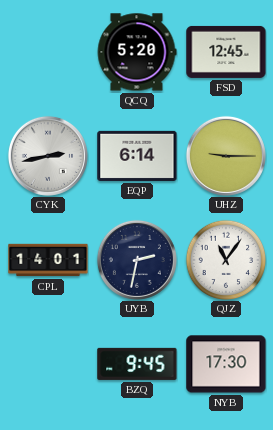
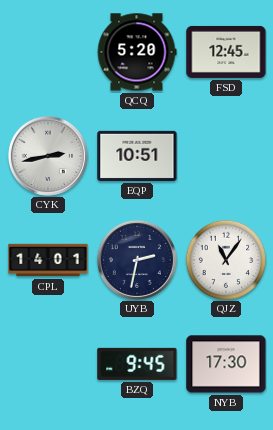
EQP: 6:14 -> 10:51 (137, 156)
UHZ: 9:15 -> none (226, 156)
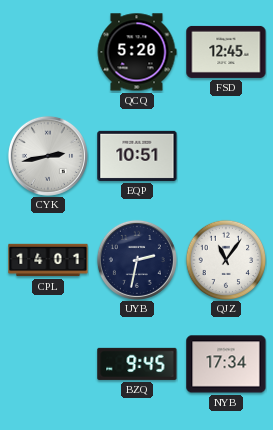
NYB: 17:30 -> 17:34 (226, 364)
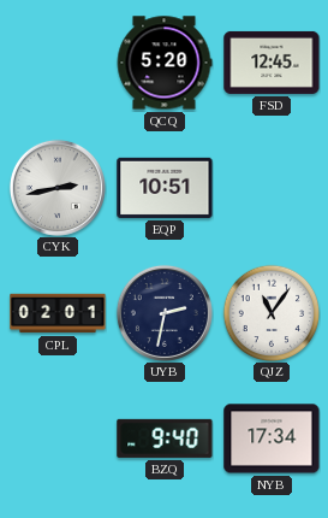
CPL: 14:01 -> 02:01 (58, 313)
BZQ: 9:45 -> 9:40 (165, 438)
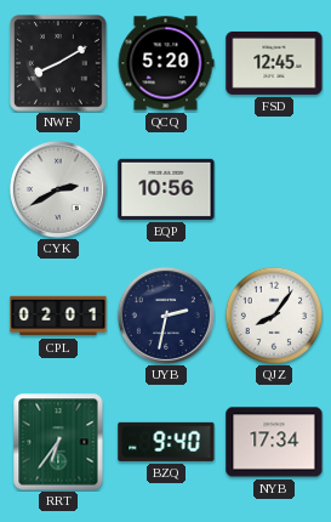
NWF: none -> 8:10 (59, 64)
CYK: 2:43 -> 2:40 (58, 189)
EQP: 10:51 -> 10:56 (166, 189)
QJZ: 11:06 -> 8:06 (274, 316)
RRT: none -> 6:36 (58, 442)
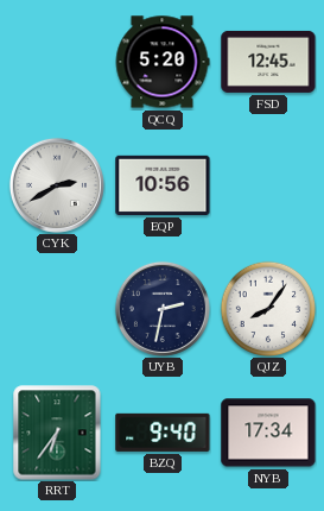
NWF: 8:10 -> none (59, 64)
CPL: 02:01 -> none (58, 316)
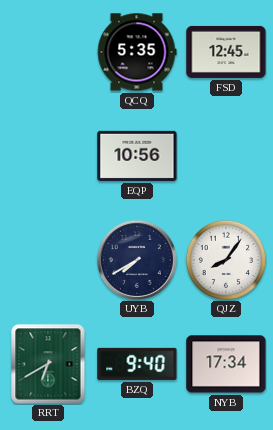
QCQ: 5:20 -> 5:35 (137, 52)
CYK: 2:40 -> none (57, 185)
UYB: 2:32 -> 7:40 (137, 260)
RRT: 6:36 -> 6:40 (48, 364)
